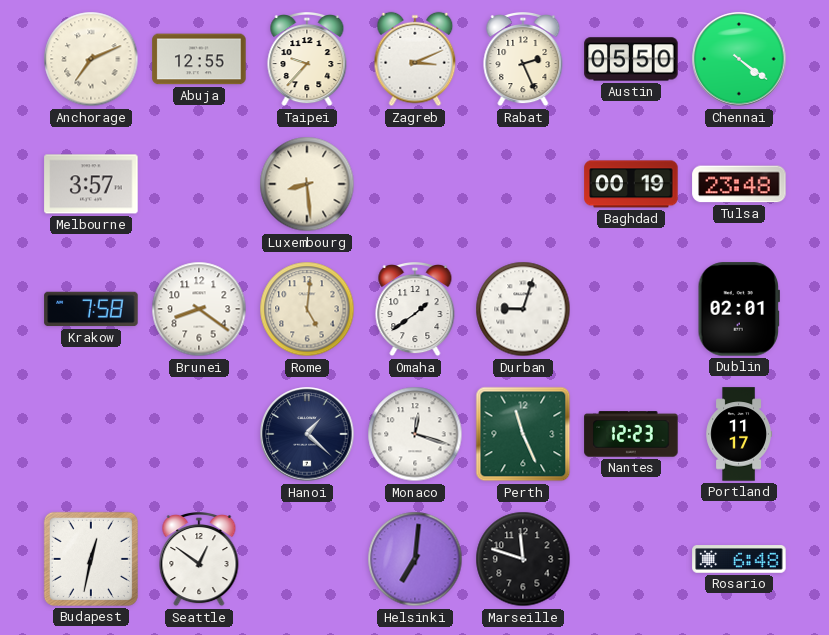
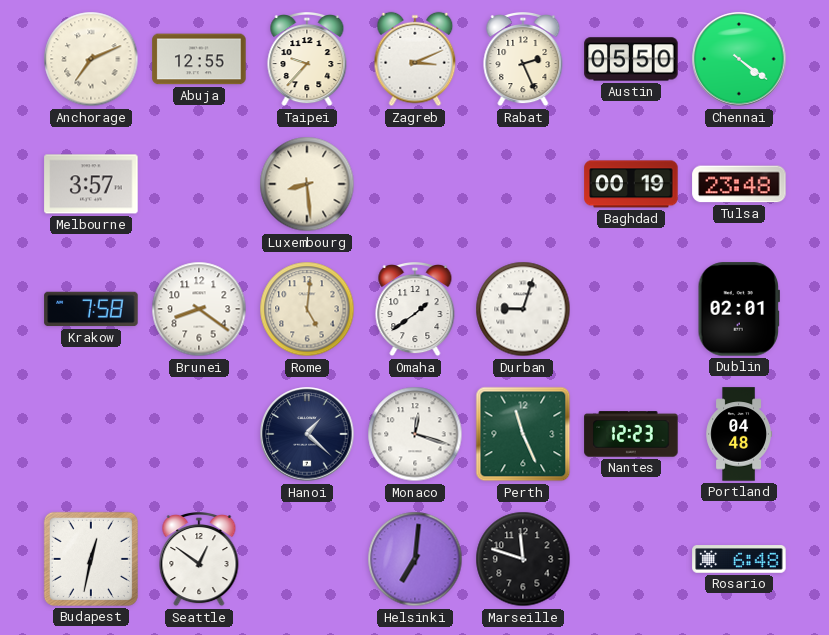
Portland: 11:17 -> 04:48 (739, 434)
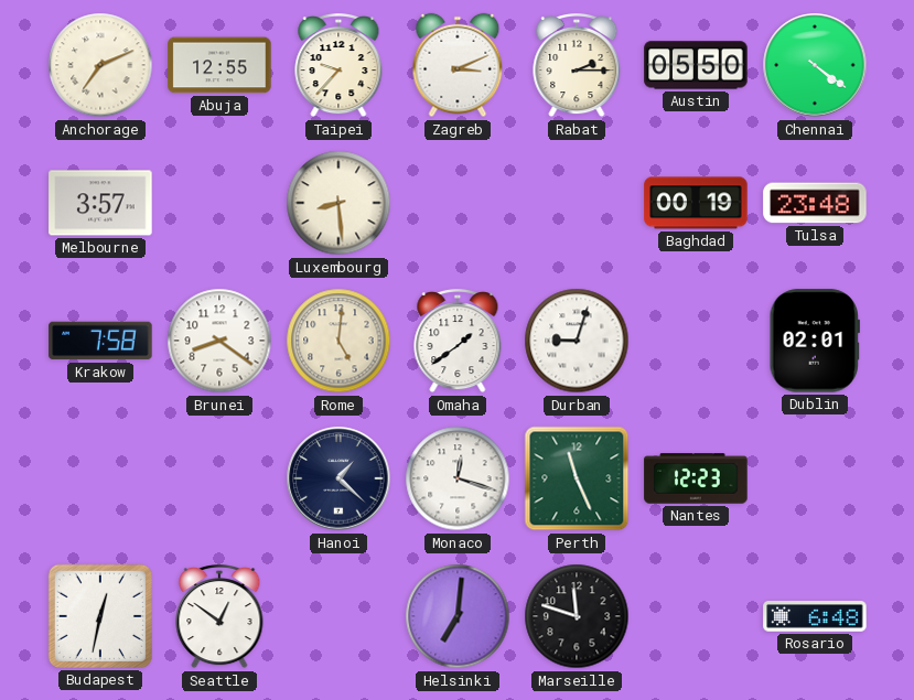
Rabat: 2:26 -> 2:15 (577, 66)
Portland: 04:48 -> none (739, 434)
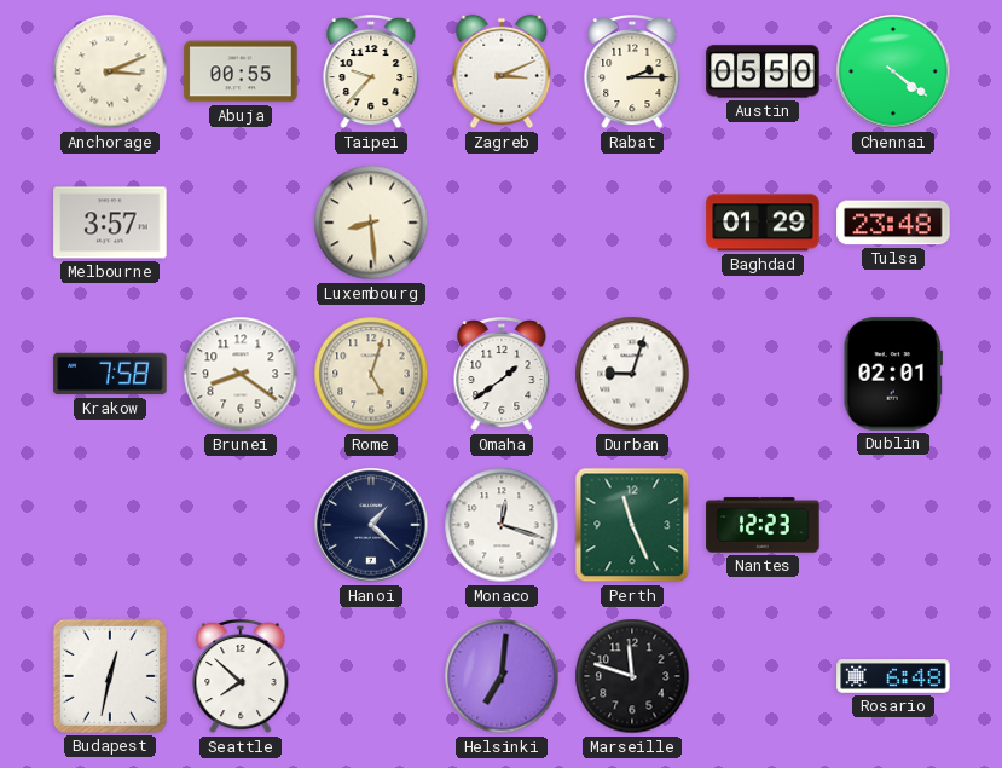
Anchorage: 7:11 -> 3:11 (110, 71)
Abuja: 12:55 -> 00:55 (241, 71)
Baghdad: 00:19 -> 01:29 (763, 223)
Rome: 5:01 -> 5:03 (371, 374)
Seattle: 12:51 -> 7:52 (241, 677)
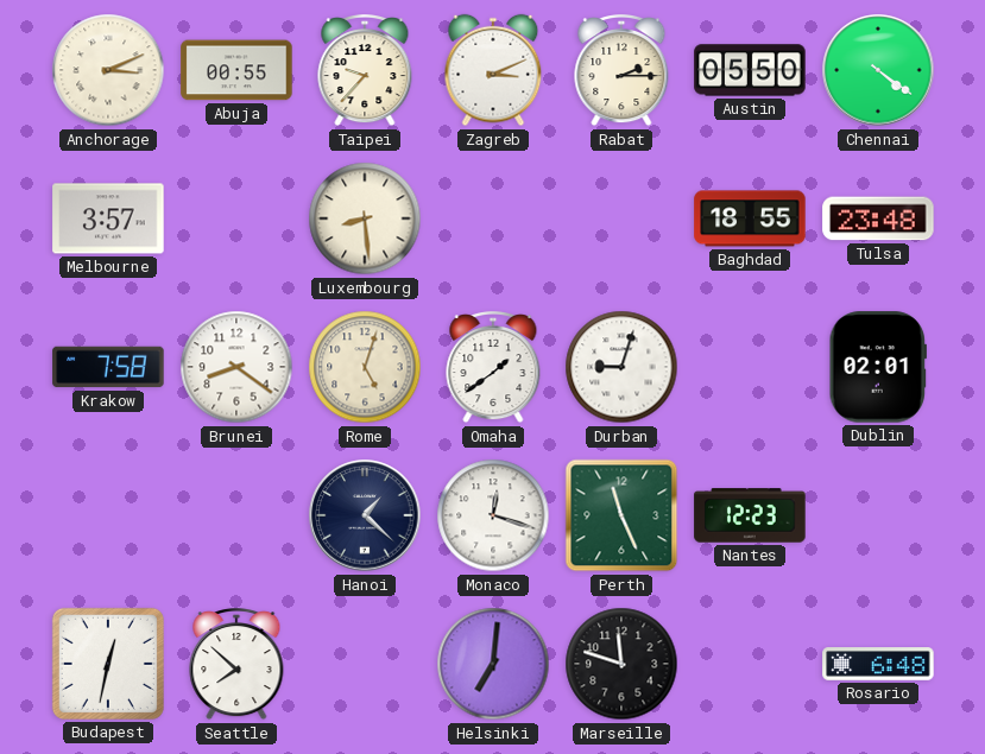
Baghdad: 01:29 -> 18:55 (750, 218)
